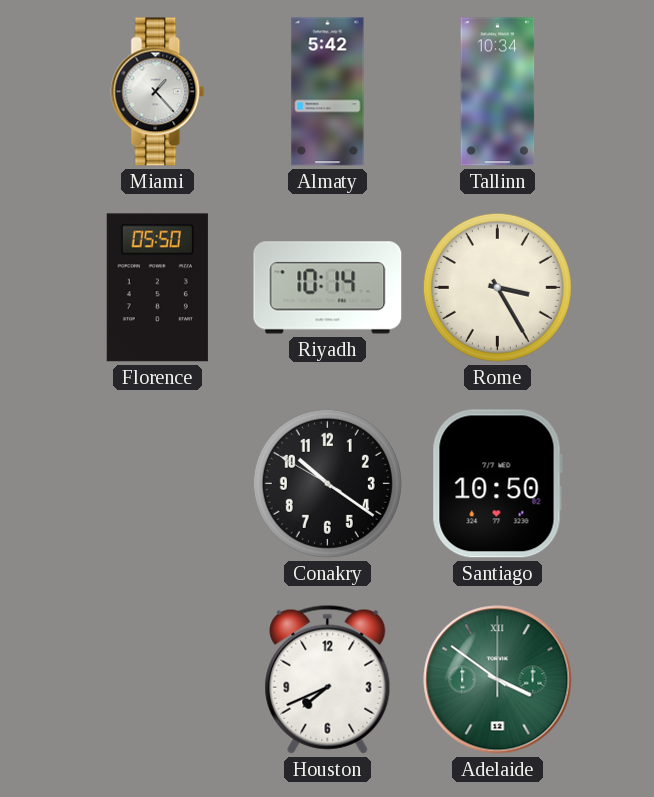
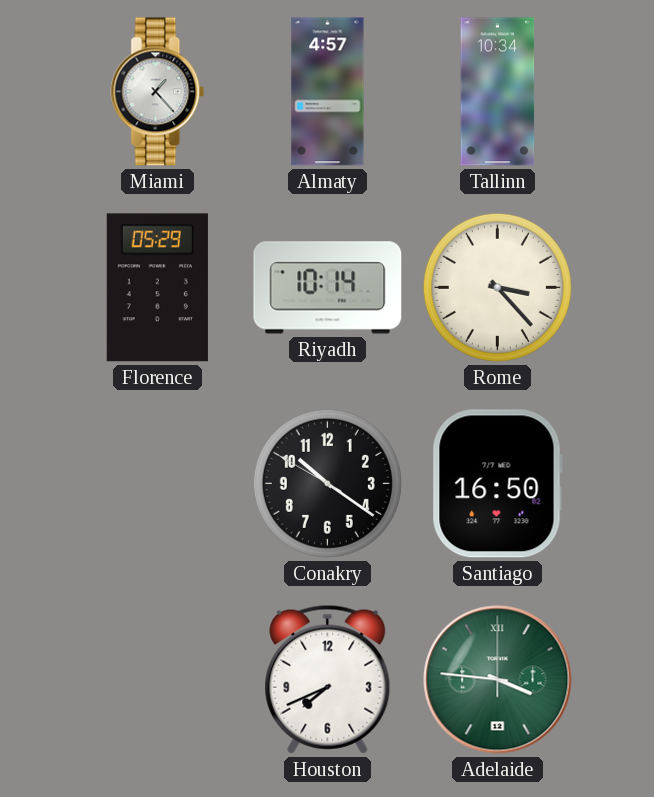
Almaty: 5:42 -> 4:57 (328, 92)
Florence: 05:50 -> 05:29 (157, 288)
Rome: 3:25 -> 3:23 (497, 287)
Santiago: 10:50 -> 16:50 (497, 484)
Adelaide: 3:51 -> 3:46 (498, 680)
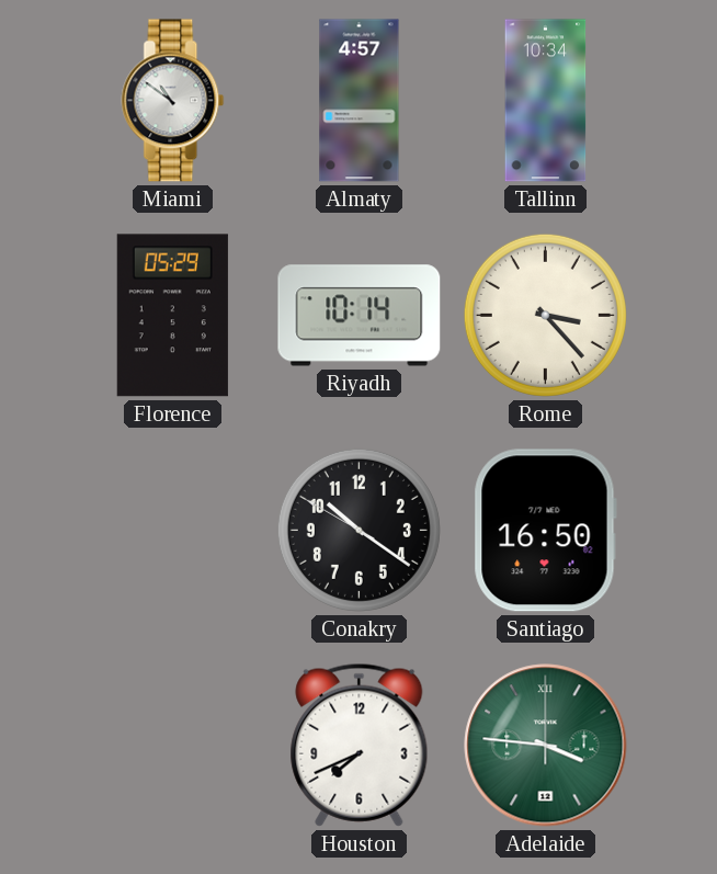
Miami: 1:23 -> 10:51 (173, 101)
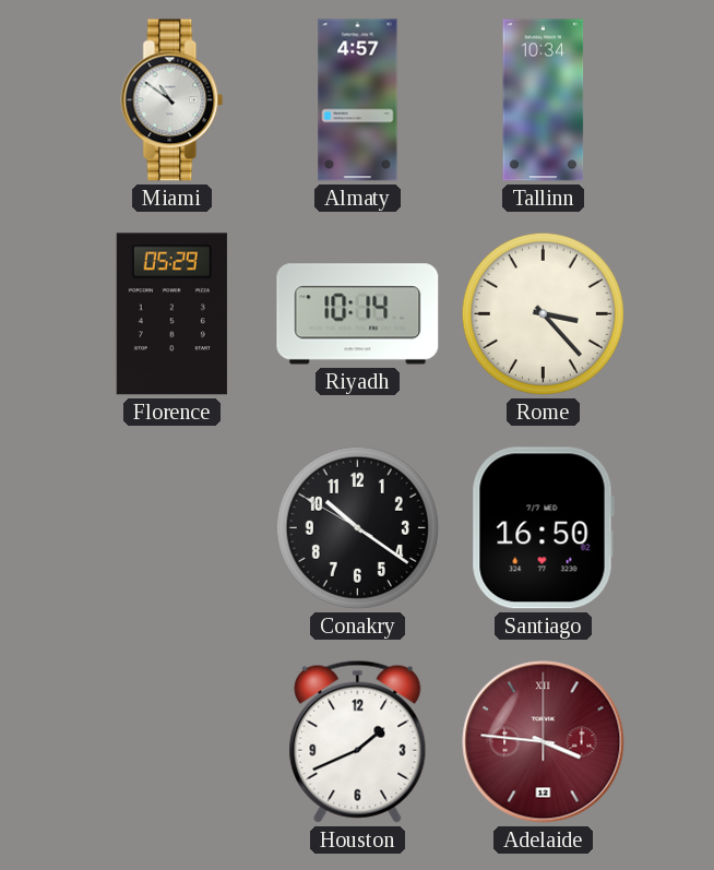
Houston: 7:41 -> 1:41 (358, 741)
Adelaide dial: green -> burgundy (544, 742)
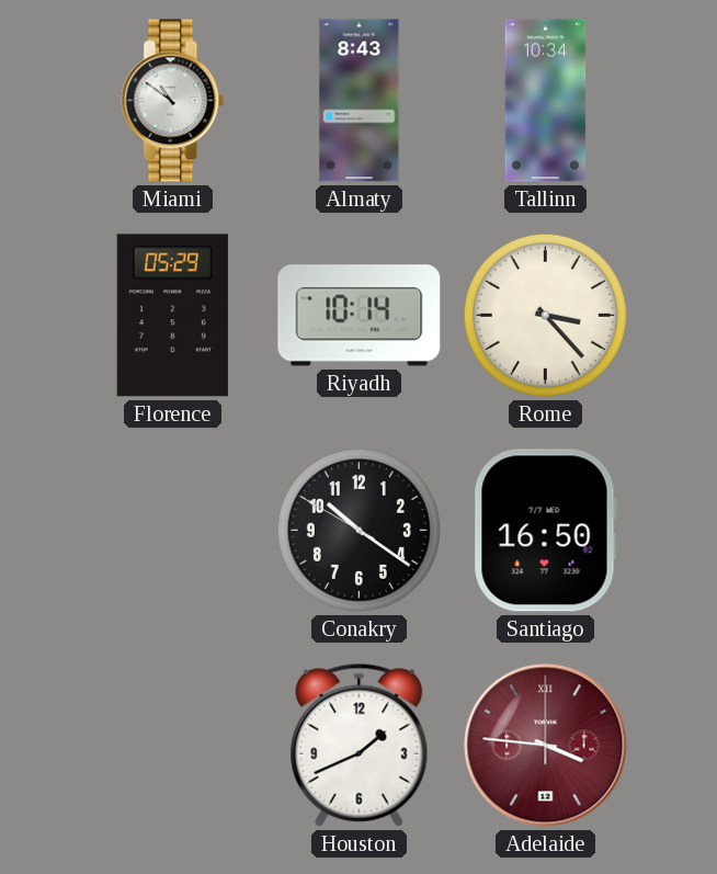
Almaty: 4:57 -> 8:43 (360, 101)
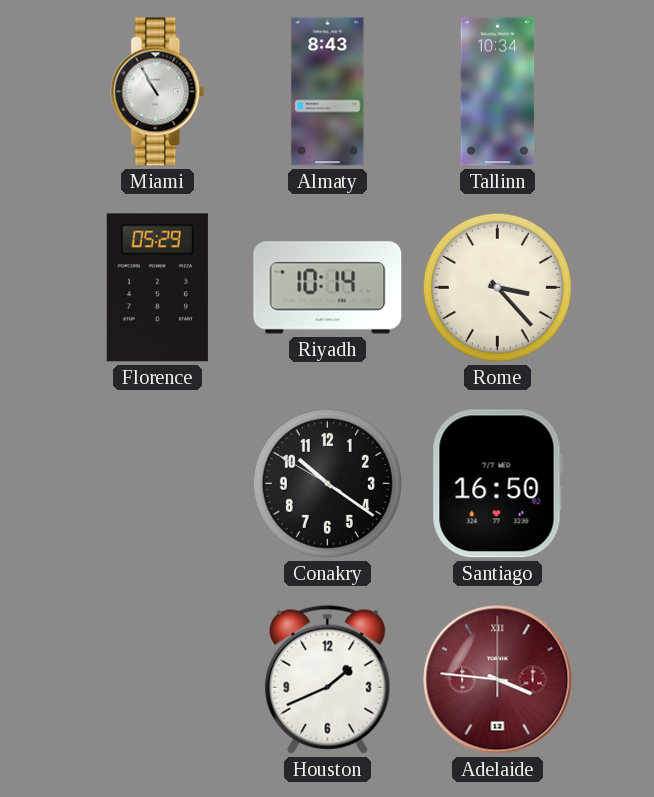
Miami: 10:51 -> 10:55 (158, 92)
